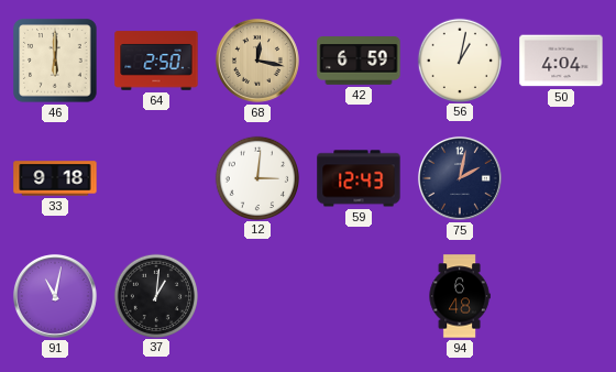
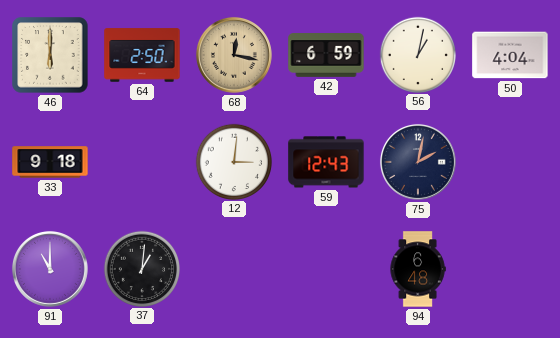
91: 11:02 -> 11:00 (50, 269)
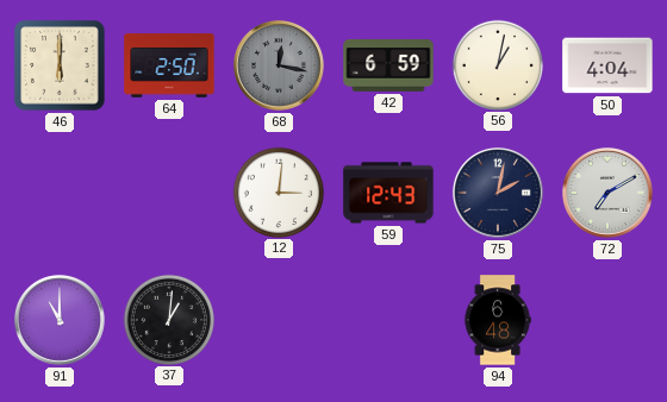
68 dial: champagne -> grey (279, 65)
33: 9:18 -> none (50, 162)
72: none -> 7:10 (607, 193)
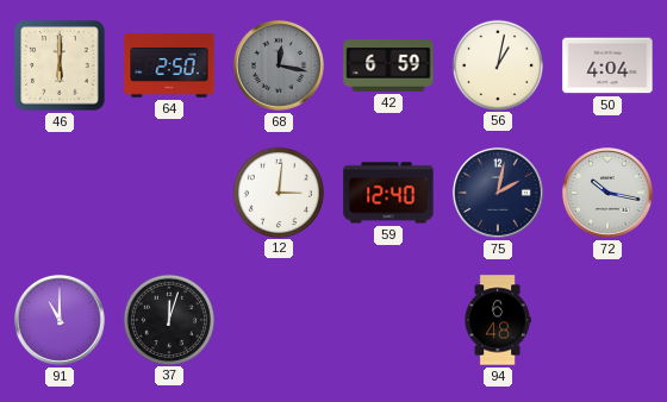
59: 12:43 -> 12:40 (388, 193)
72: 7:10 -> 10:17 (607, 193)
37: 1:01 -> 12:03 (169, 319)
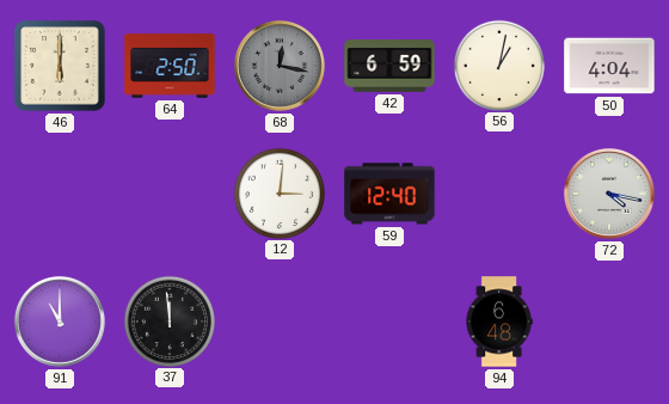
75: 2:02 -> none (498, 193)
72: 10:17 -> 4:17 (609, 194)
37: 12:03 -> 11:59 (170, 320)
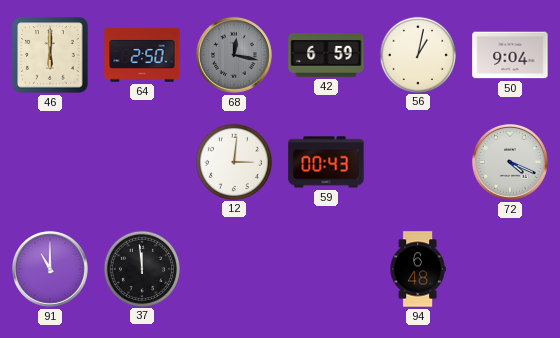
50: 4:04 -> 9:04 (510, 55)
59: 12:40 -> 00:43 (326, 162)
72: 4:17 -> 4:19 (510, 162)
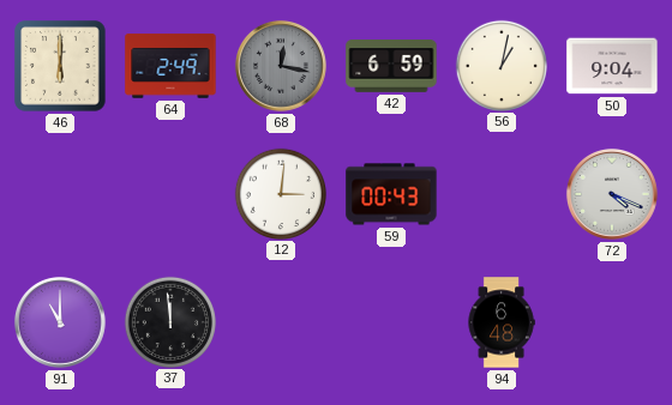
64: 2:50 -> 2:49 (170, 66)
